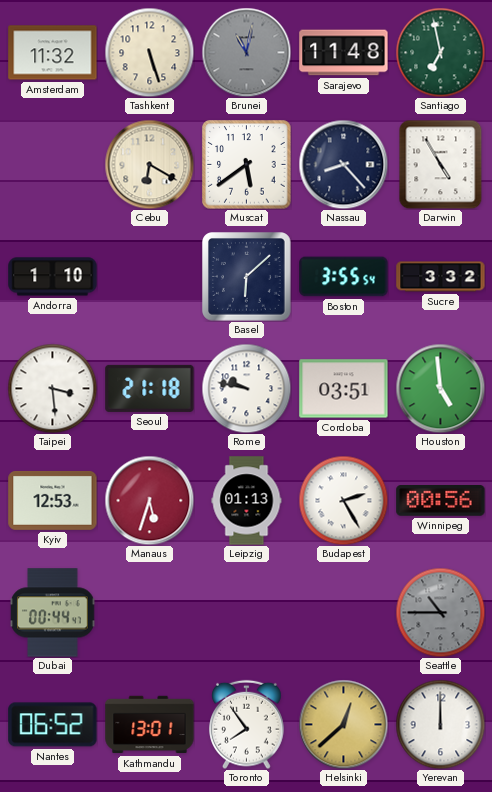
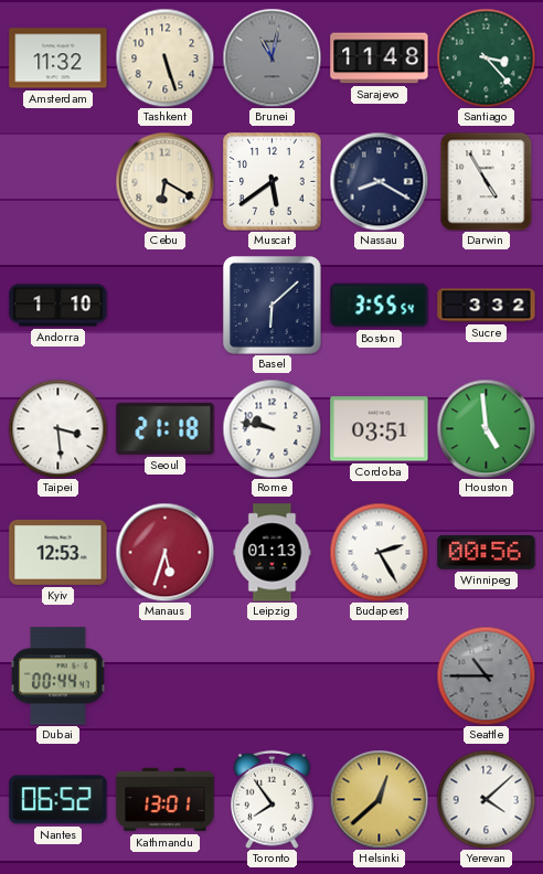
Santiago: 6:58 -> 3:23 (486, 57)
Nassau: 8:23 -> 8:20 (379, 181)
Yerevan: 12:00 -> 4:08 (486, 799)
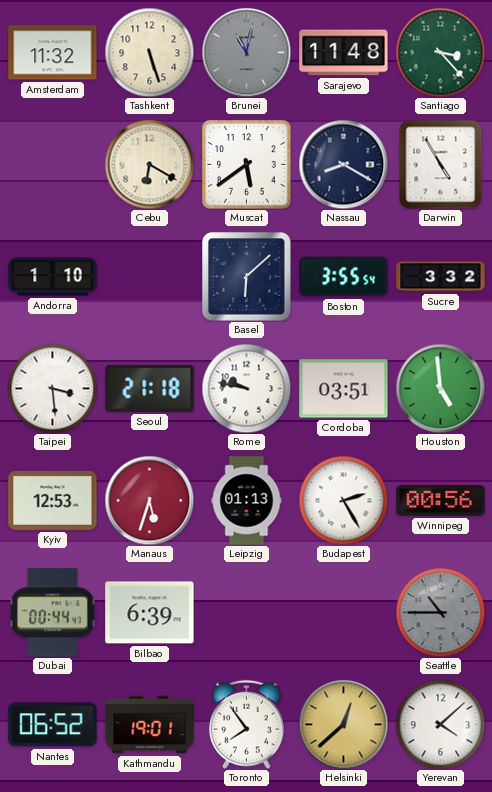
Bilbao: none -> 6:39 (150, 613)
Kathmandu: 13:01 -> 19:01 (150, 725)
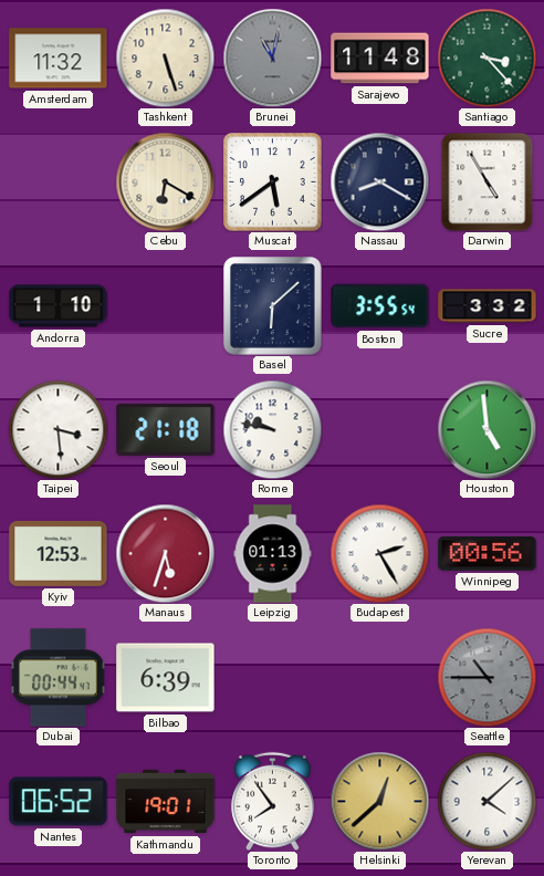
Cordoba: 03:51 -> none (344, 389)
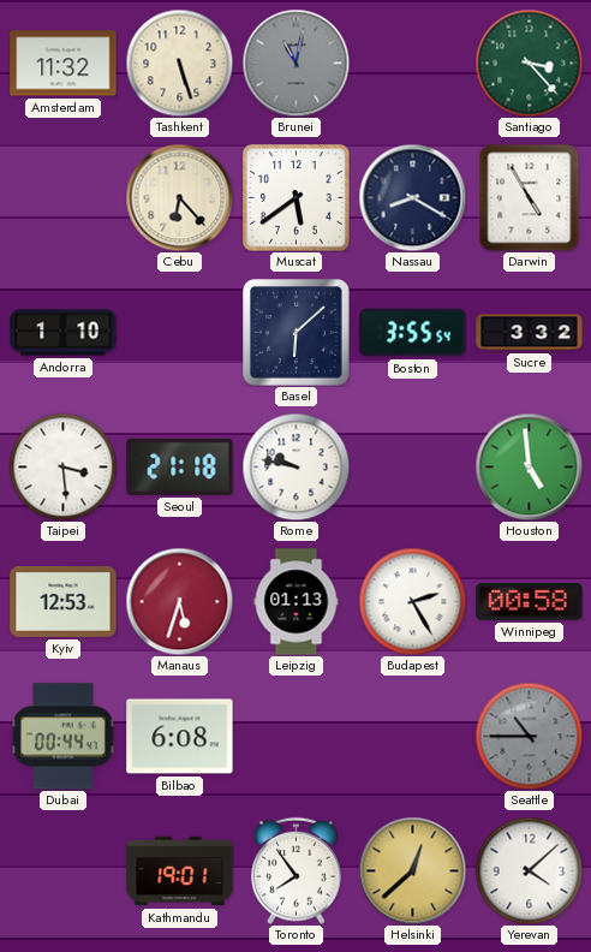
Sarajevo: 11:48 -> none (380, 59)
Cebu: 6:20 -> 6:23 (179, 197)
Winnipeg: 00:56 -> 00:58 (530, 602)
Bilbao: 6:39 -> 6:08 (180, 737)
Nantes: 06:52 -> none (59, 802)
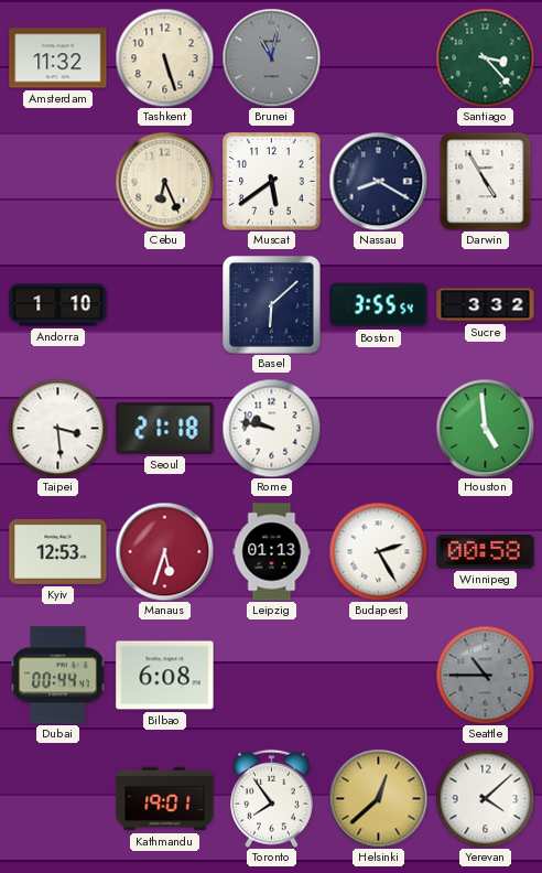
Cebu: 6:23 -> 6:26 (164, 181)
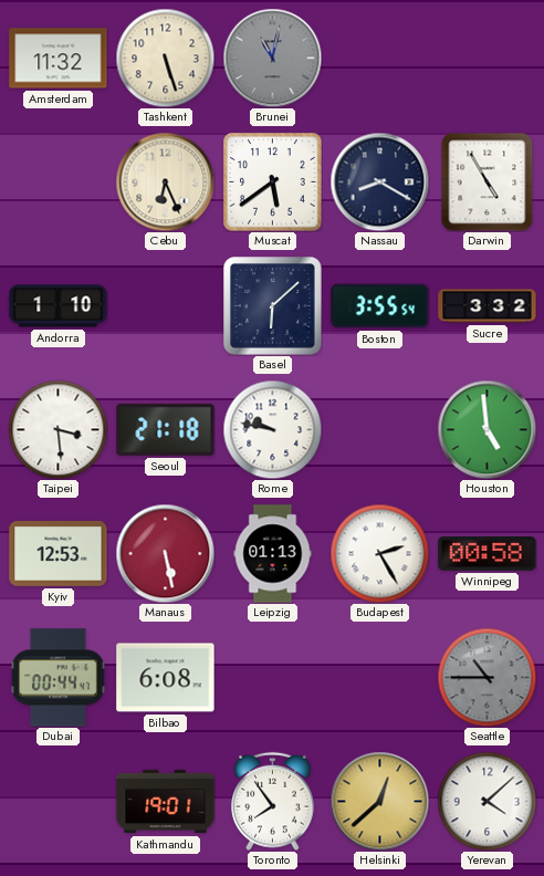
Santiago: 3:23 -> none (485, 57)
Manaus: 5:33 -> 5:28 (165, 553)
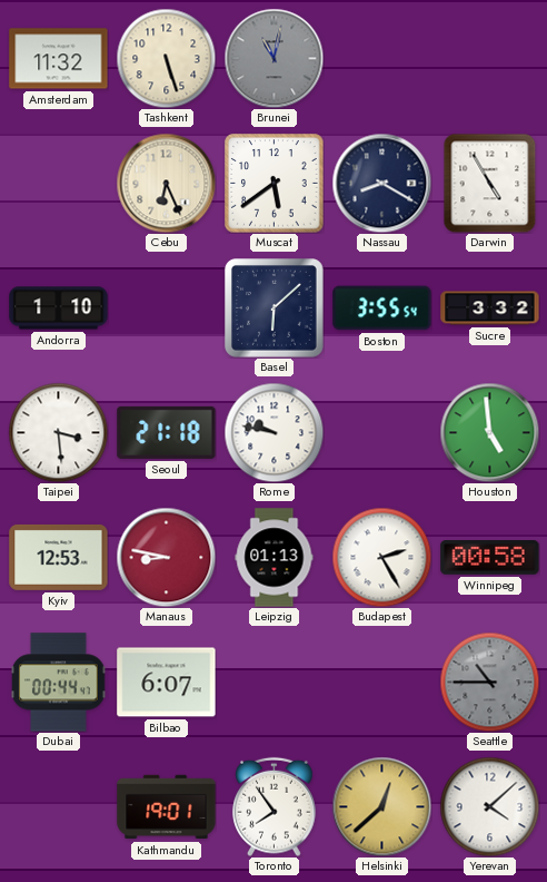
Manaus: 5:28 -> 8:47 (166, 557)
Bilbao: 6:08 -> 6:07 (167, 683)
